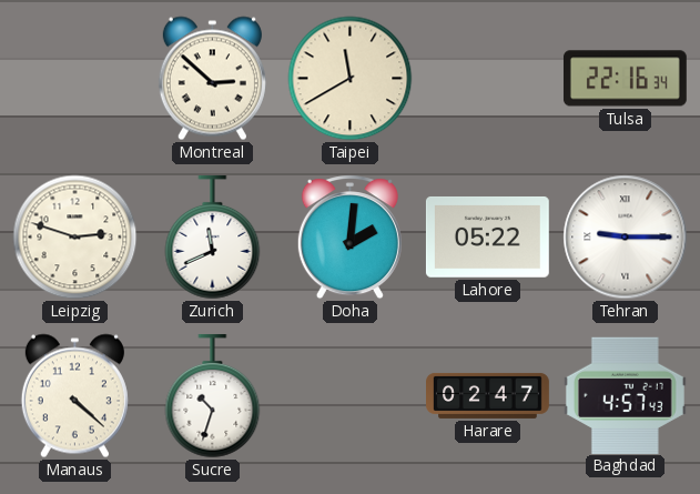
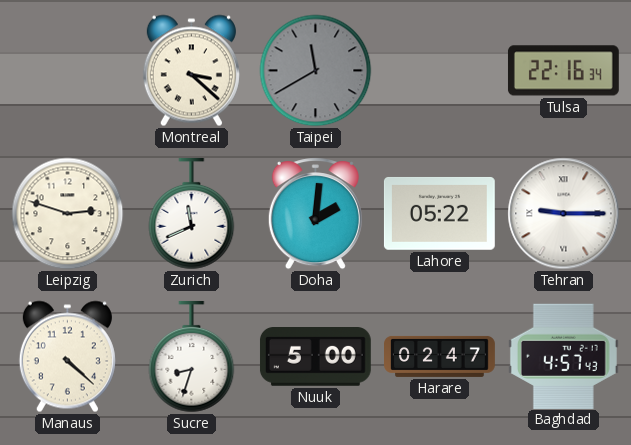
Montreal: 2:52 -> 3:22 (191, 71)
Taipei dial: cream -> grey (316, 71)
Sucre: 10:33 -> 8:33 (192, 357)
Nuuk: none -> 5:00 (315, 357)
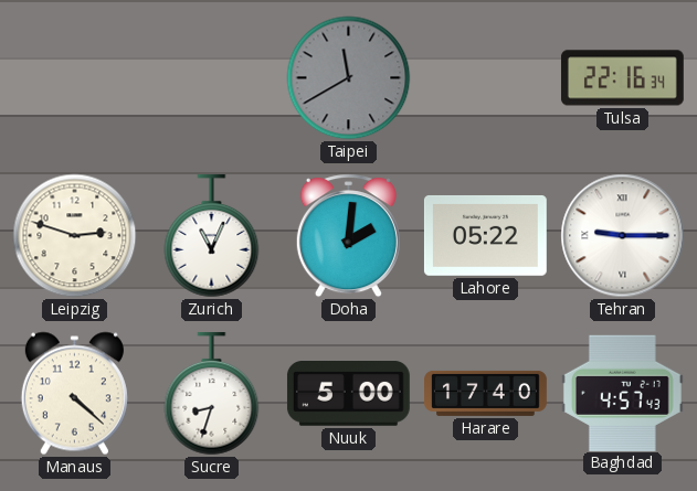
Montreal: 3:22 -> none (191, 71)
Zurich: 11:41 -> 11:04 (212, 236)
Harare: 02:47 -> 17:40 (486, 393)
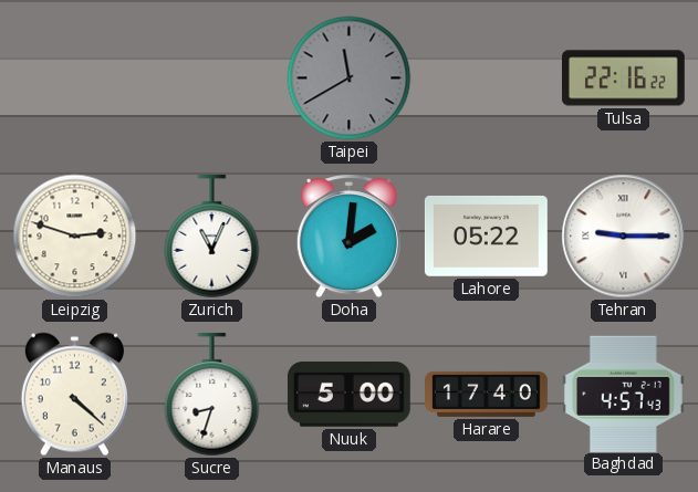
Tulsa: 22:16:34 -> 22:16:22 (623, 78)
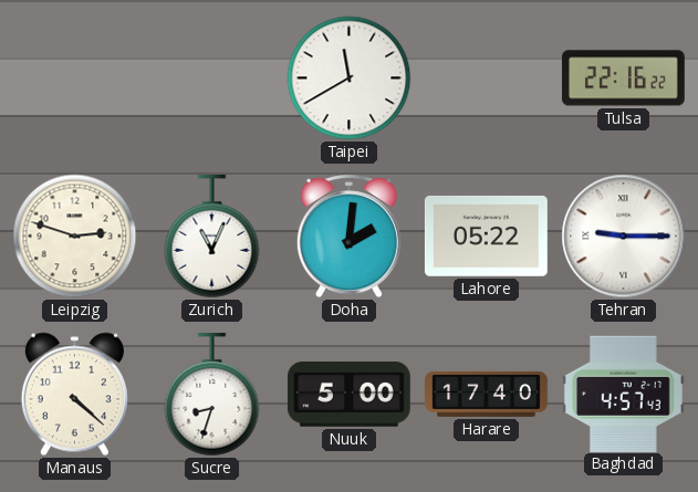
Taipei dial: grey -> white (350, 78)
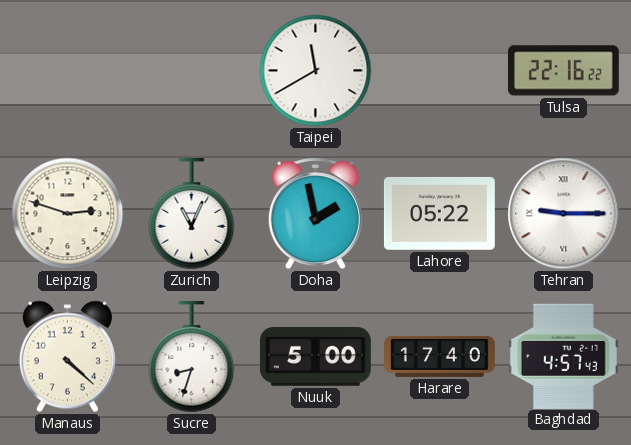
Doha: 2:01 -> 1:58 (315, 214)
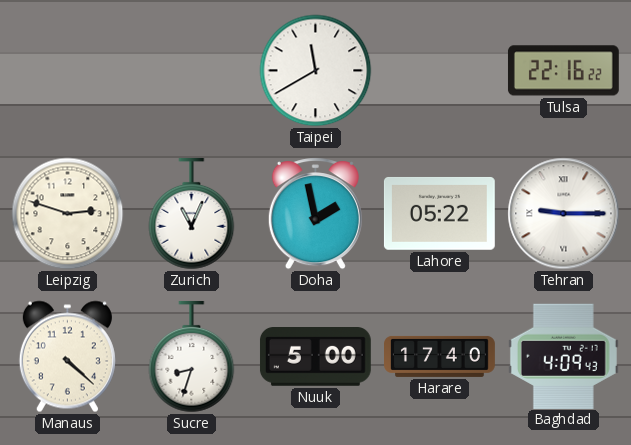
Baghdad: 4:57 -> 4:09 (563, 356)
